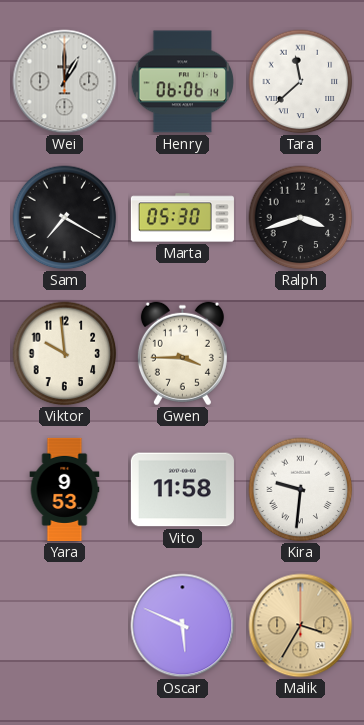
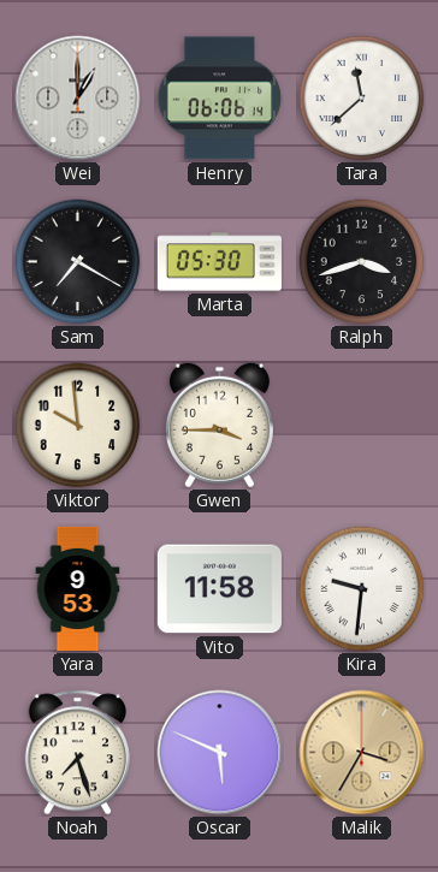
Noah: none -> 7:27 (77, 753)
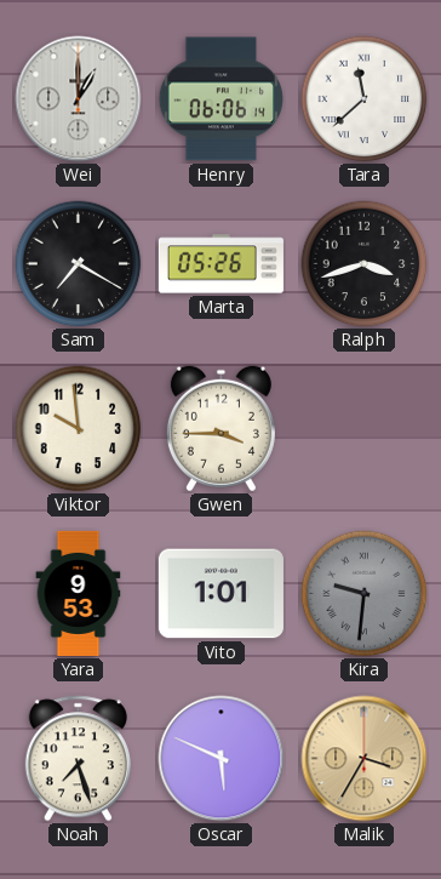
Marta: 05:30 -> 05:26 (220, 264)
Vito: 11:58 -> 1:01 (220, 594)
Kira dial: white -> grey (365, 594)
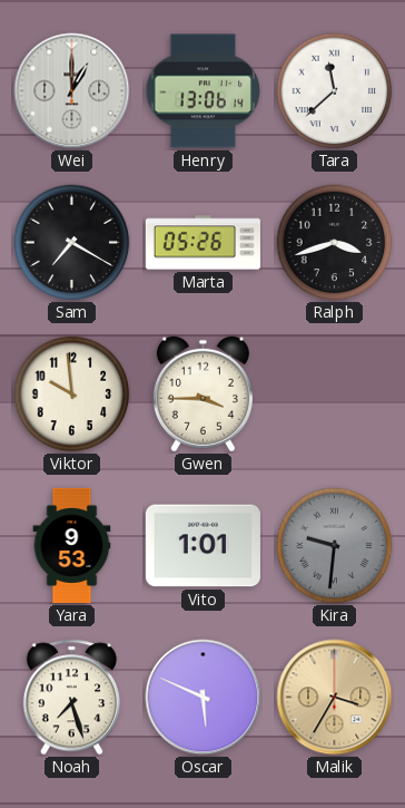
Henry: 06:06 -> 13:06 (204, 91)
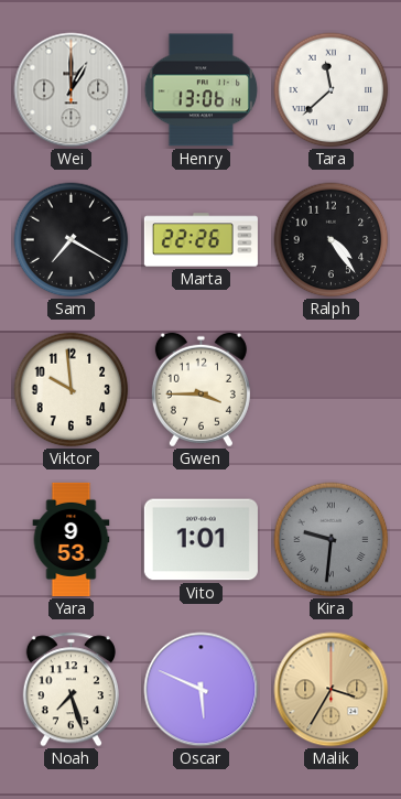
Marta: 05:26 -> 22:26 (201, 240)
Ralph: 3:42 -> 4:24 (332, 240)
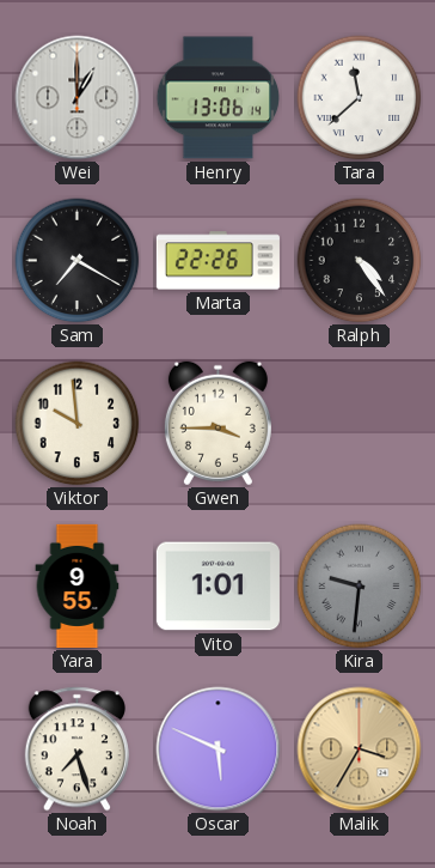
Yara: 9:53 -> 9:55 (78, 585)
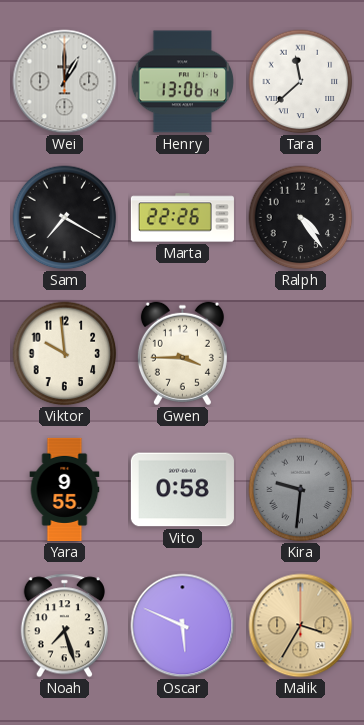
Vito: 1:01 -> 0:58 (182, 490)
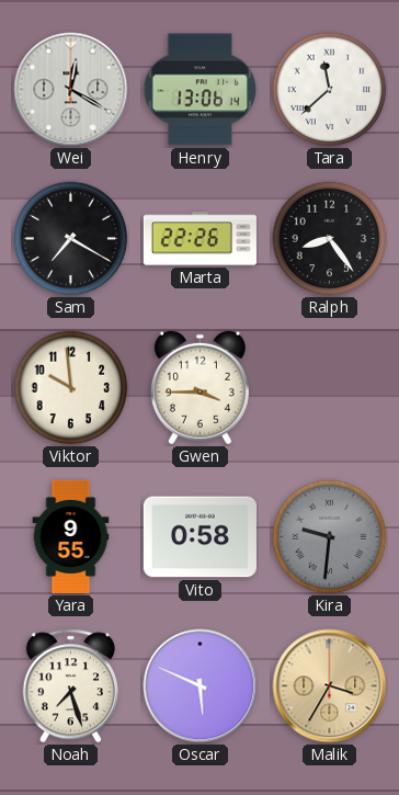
Wei: 1:00 -> 12:20 (71, 90)
Ralph: 4:24 -> 8:24 (330, 239)
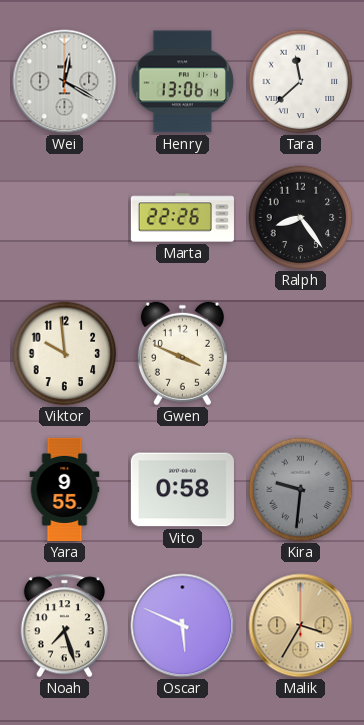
Sam: 7:20 -> none (71, 239)
Gwen: 3:45 -> 3:49 (182, 354)
